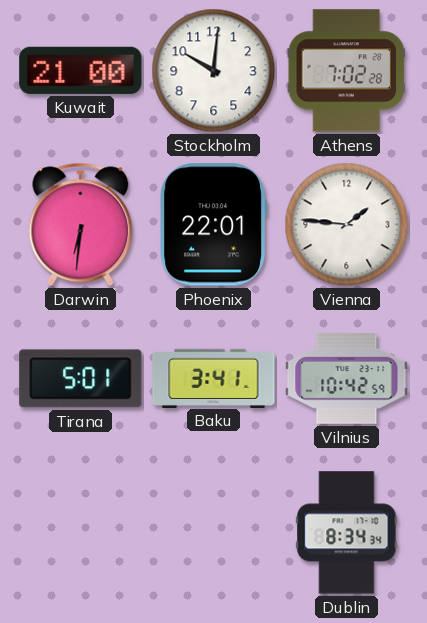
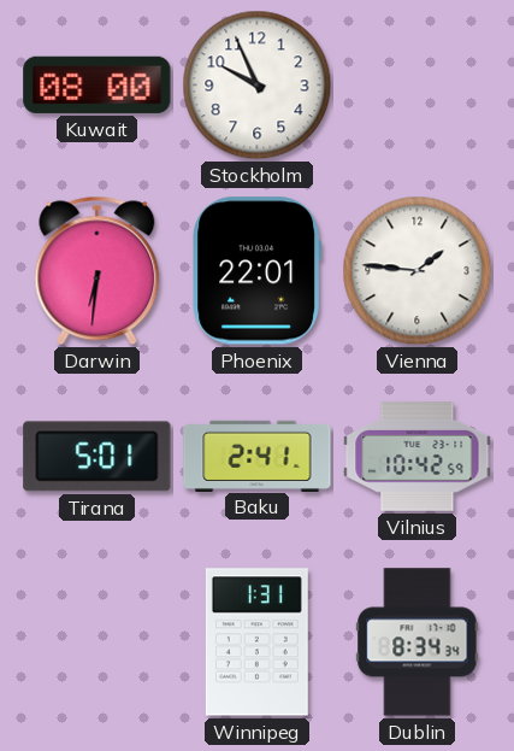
Kuwait: 21:00 -> 08:00 (98, 84)
Stockholm: 10:01 -> 9:56 (258, 86)
Athens: 7:02 -> none (346, 71)
Baku: 3:41 -> 2:41 (258, 456)
Winnipeg: none -> 1:31 (256, 643)
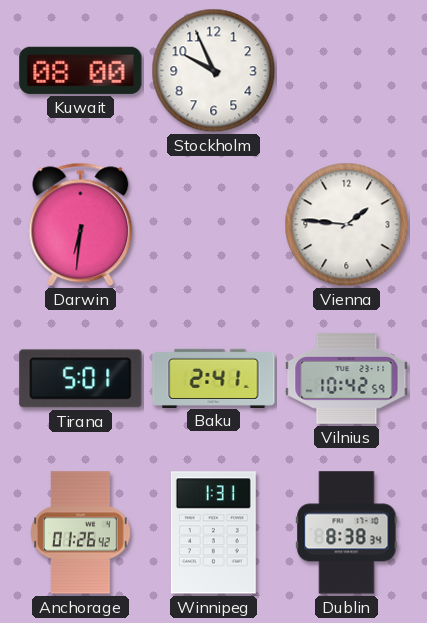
Phoenix: 22:01 -> none (256, 271)
Anchorage: none -> 01:26 (81, 533)
Dublin: 8:34 -> 8:38 (347, 533)
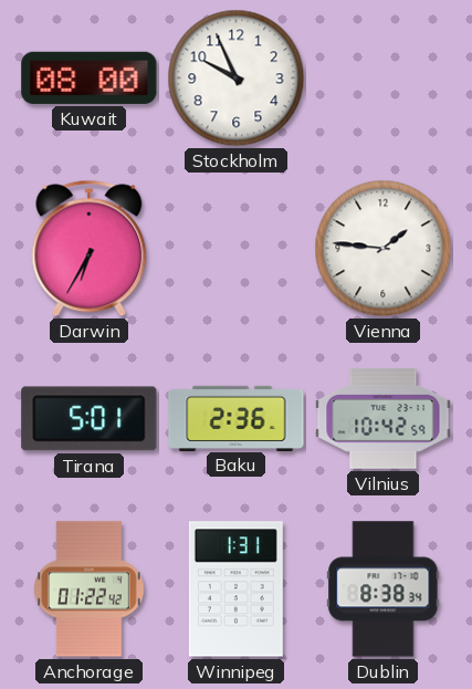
Darwin: 6:31 -> 6:35 (90, 249)
Baku: 2:41 -> 2:36 (237, 418)
Anchorage: 01:26 -> 01:22 (90, 589)
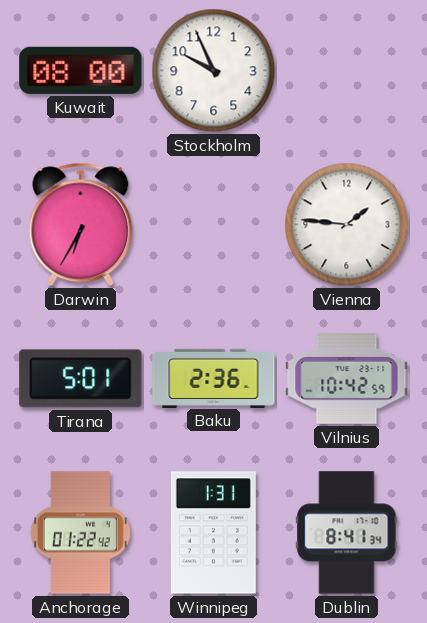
Dublin: 8:38 -> 8:41 (347, 533)
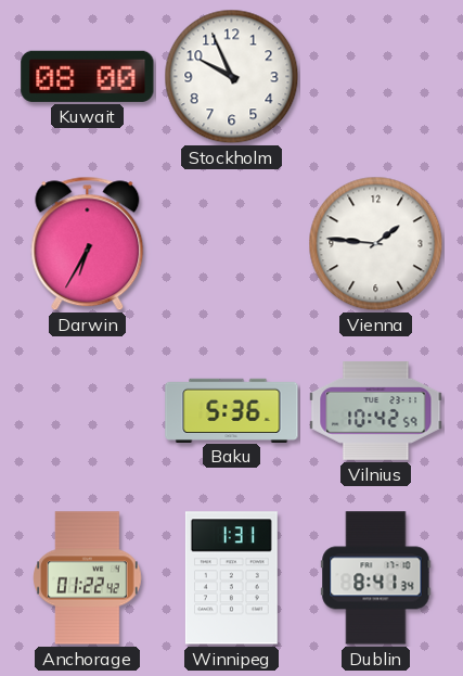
Tirana: 5:01 -> none (81, 379)
Baku: 2:36 -> 5:36 (232, 410)
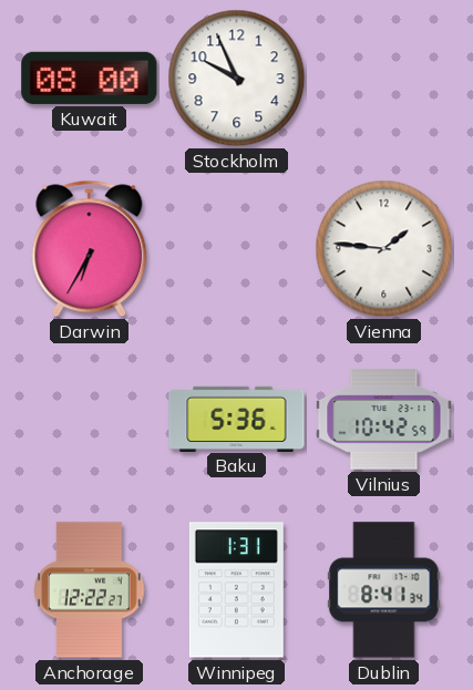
Anchorage: 01:22 -> 12:22 (90, 590)
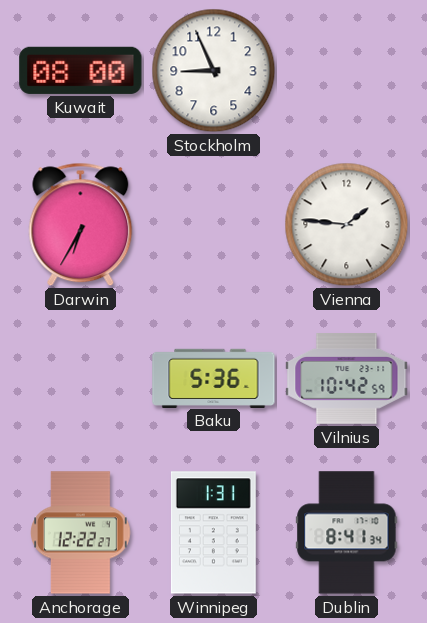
Stockholm: 9:56 -> 8:56 (214, 71)
